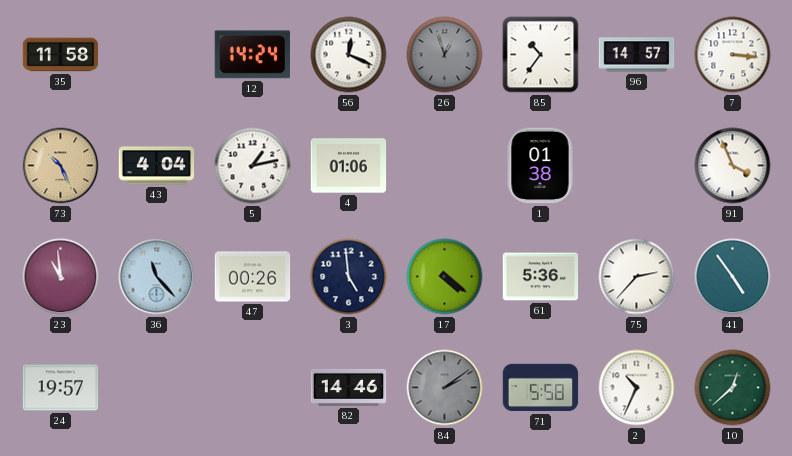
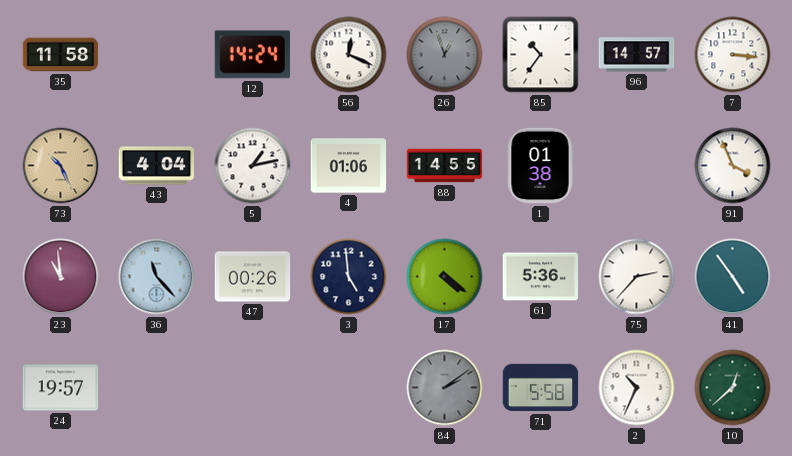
88: none -> 14:55 (445, 166)
82: 14:46 -> none (349, 387)
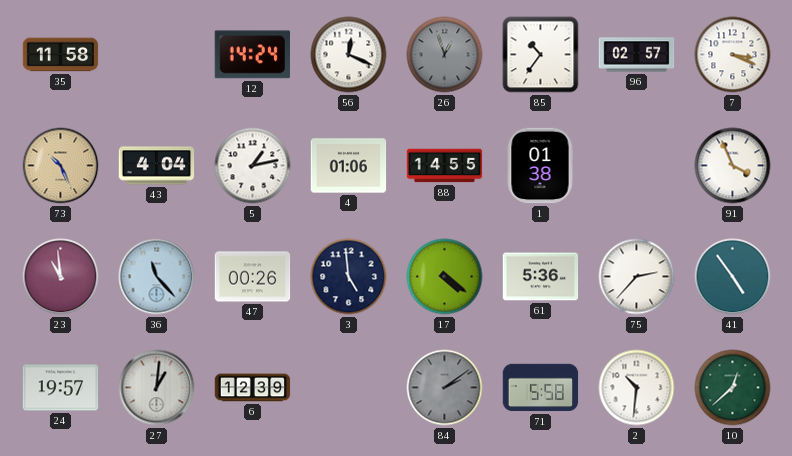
96: 14:57 -> 02:57 (637, 55)
7: 3:16 -> 3:19 (733, 55)
27: none -> 1:01 (157, 388)
6: none -> 12:39 (253, 388)
2: 10:34 -> 10:31 (637, 388)
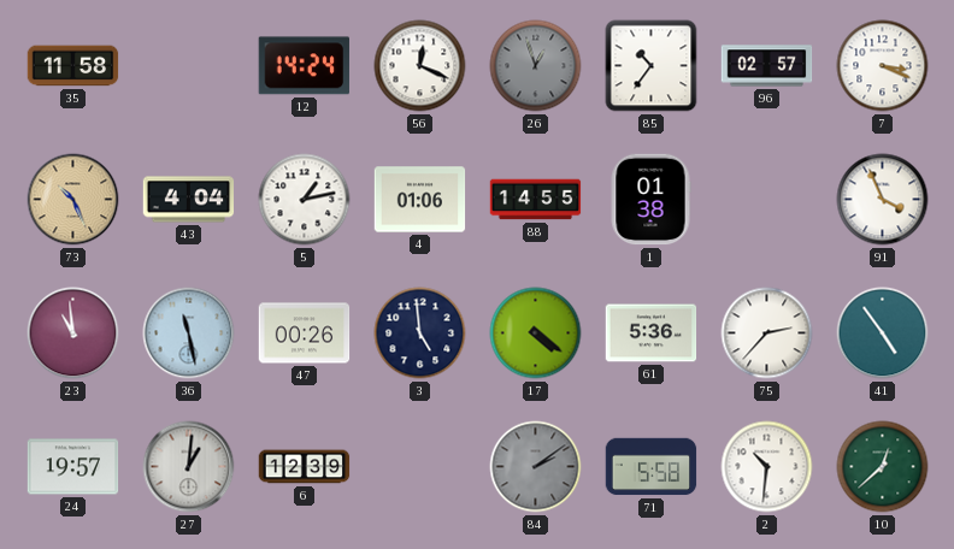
36: 11:23 -> 11:28 (189, 333)
